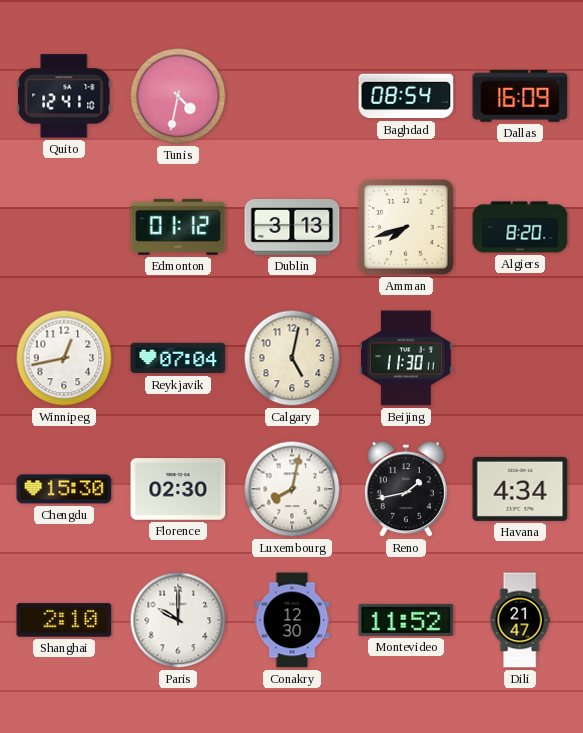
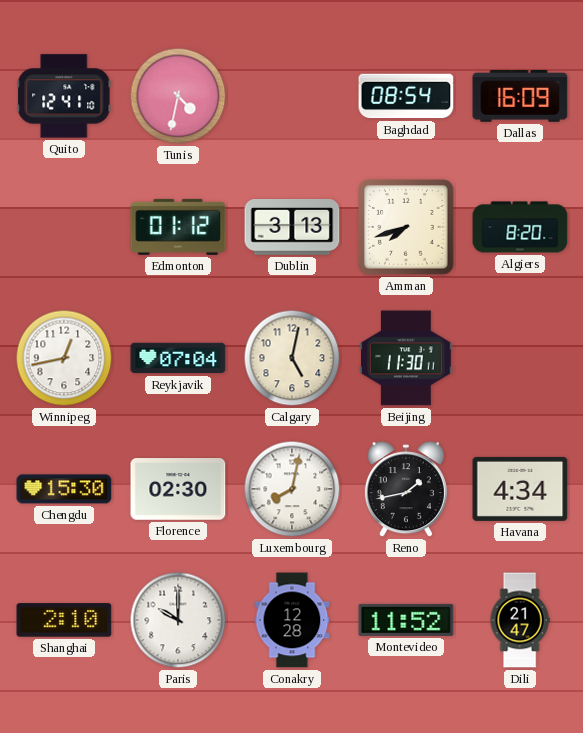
Conakry: 12:30 -> 12:28 (292, 620)
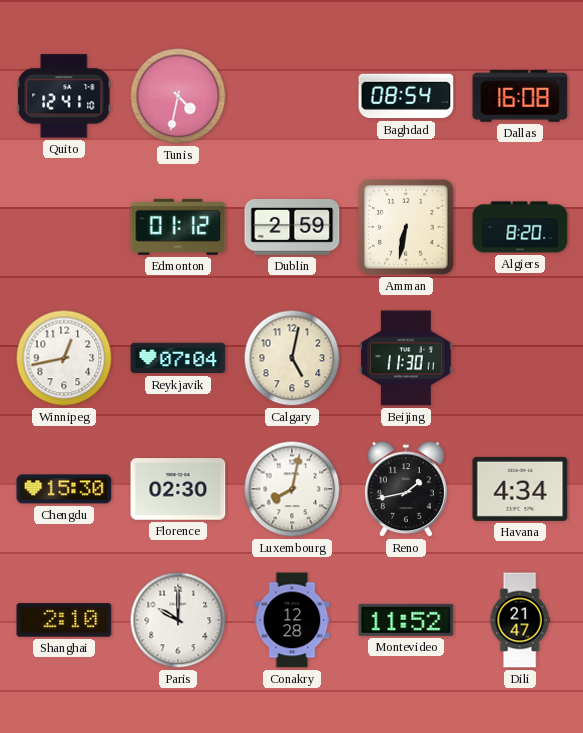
Dallas: 16:09 -> 16:08 (520, 97)
Dublin: 3:13 -> 2:59 (292, 228)
Amman: 7:42 -> 6:32 (406, 227)
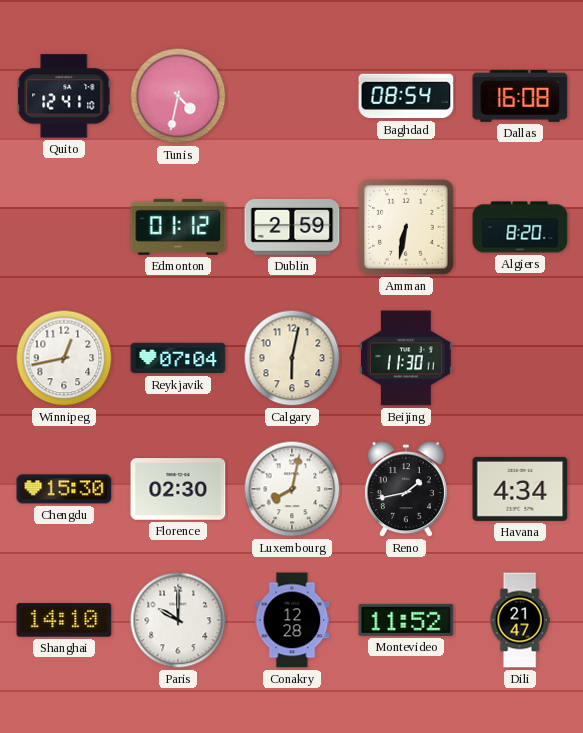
Calgary: 5:02 -> 6:02 (292, 358)
Shanghai: 2:10 -> 14:10 (64, 620)
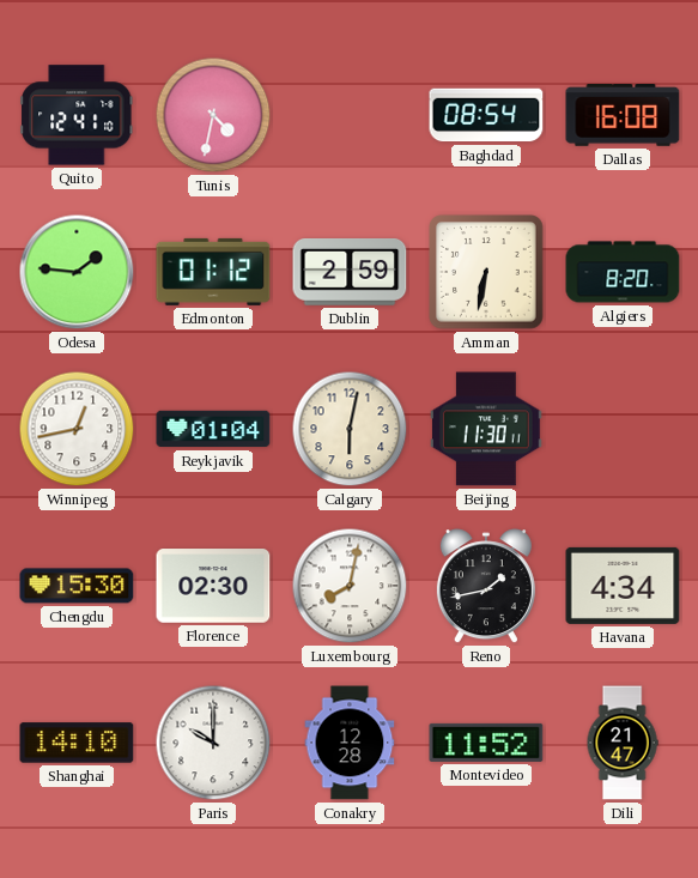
Odesa: none -> 1:46 (77, 272)
Reykjavik: 07:04 -> 01:04 (213, 429)
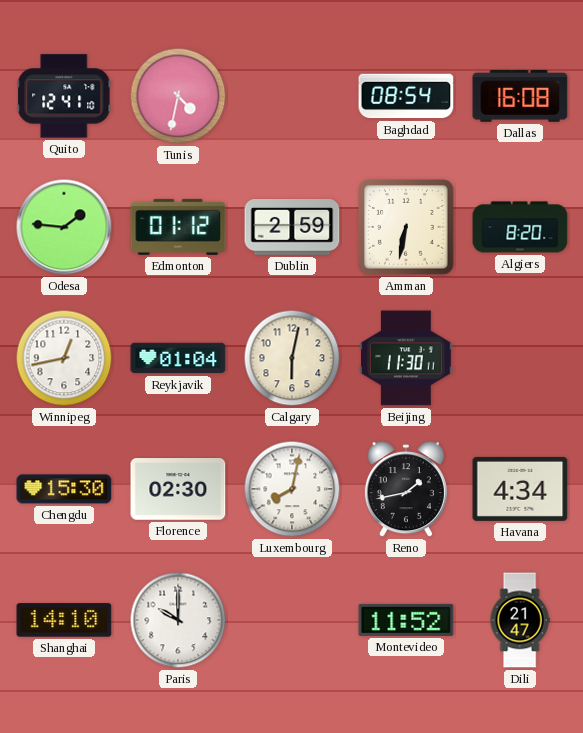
Conakry: 12:28 -> none (350, 743)
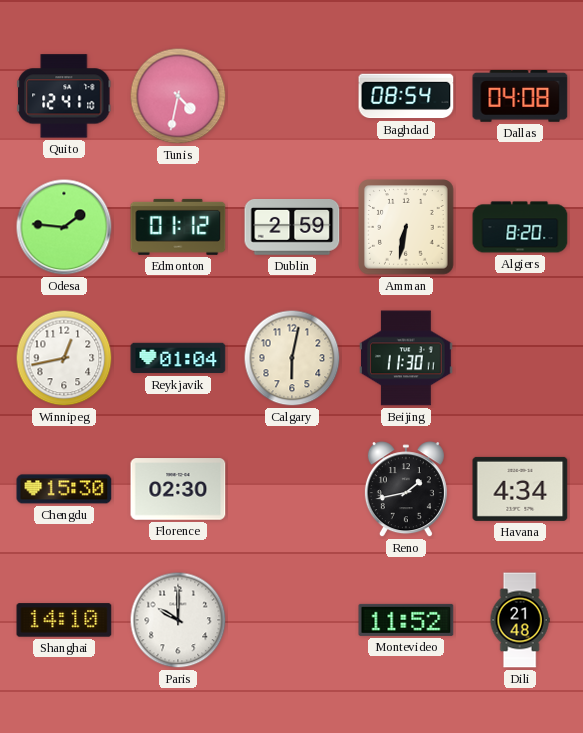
Dallas: 16:08 -> 04:08 (520, 97)
Luxembourg: 8:02 -> none (292, 489)
Dili: 21:47 -> 21:48 (520, 620)
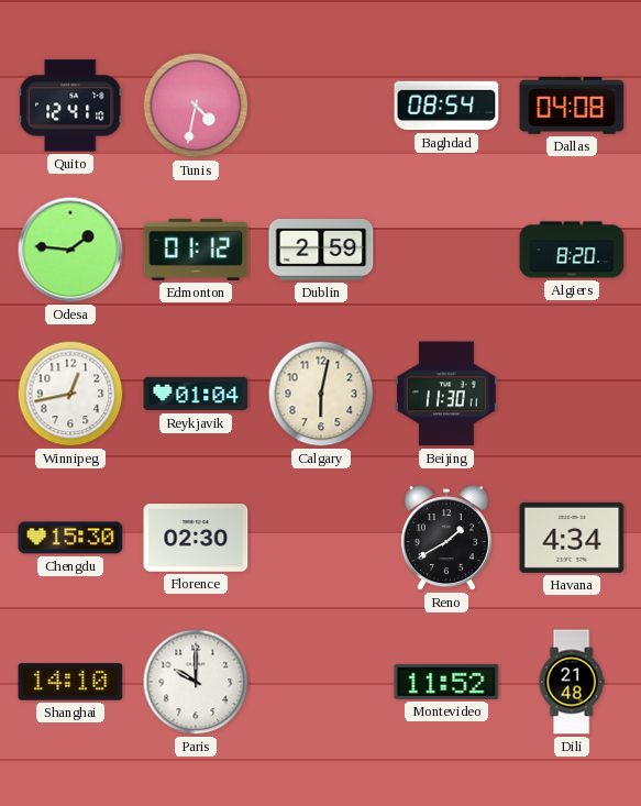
Amman: 6:32 -> none (406, 227)
Reno: 1:43 -> 1:40 (446, 539)
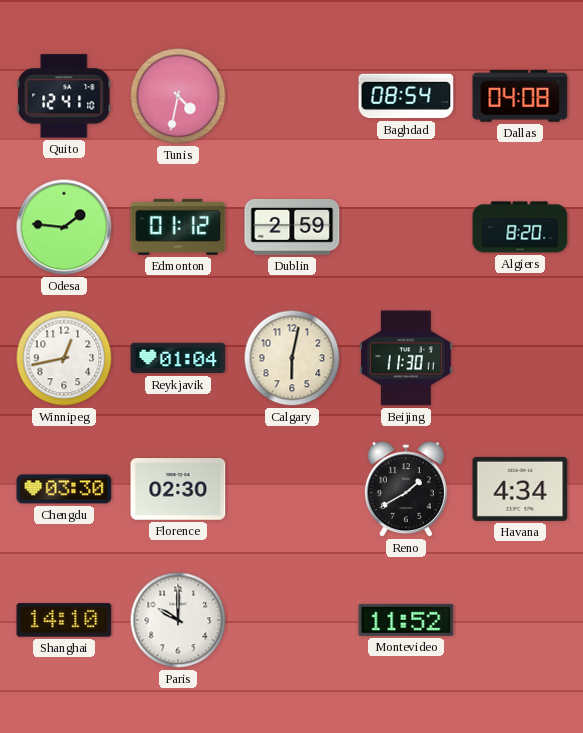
Chengdu: 15:30 -> 03:30 (64, 489)
Dili: 21:48 -> none (572, 682)
